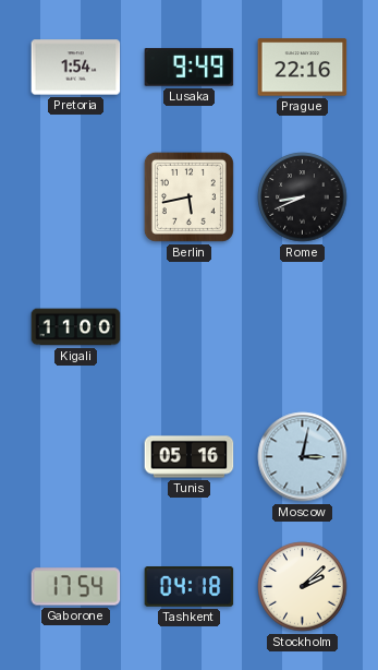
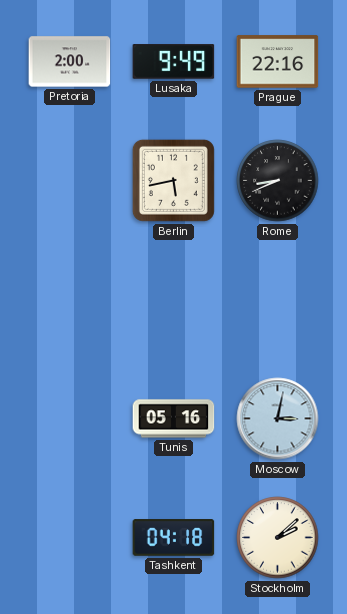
Pretoria: 1:54 -> 2:00 (70, 62)
Kigali: 11:00 -> none (76, 327)
Gaborone: 17:54 -> none (76, 587)
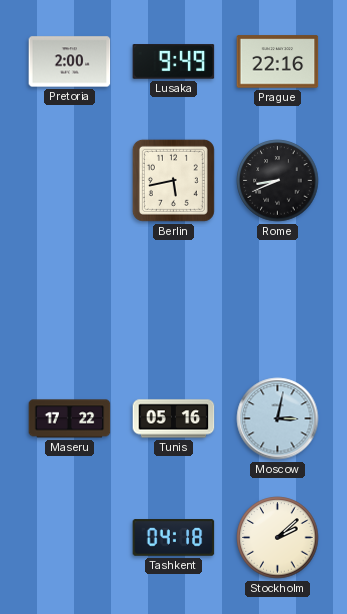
Maseru: none -> 17:22 (70, 419)
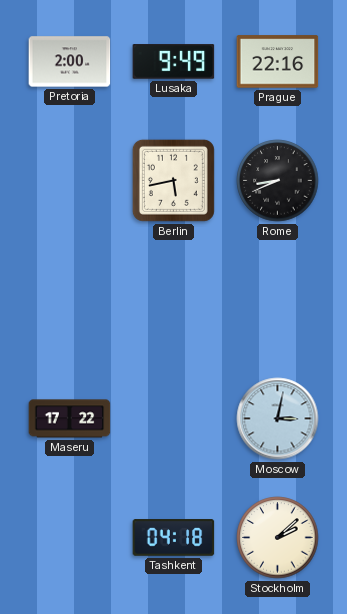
Tunis: 05:16 -> none (174, 419)
